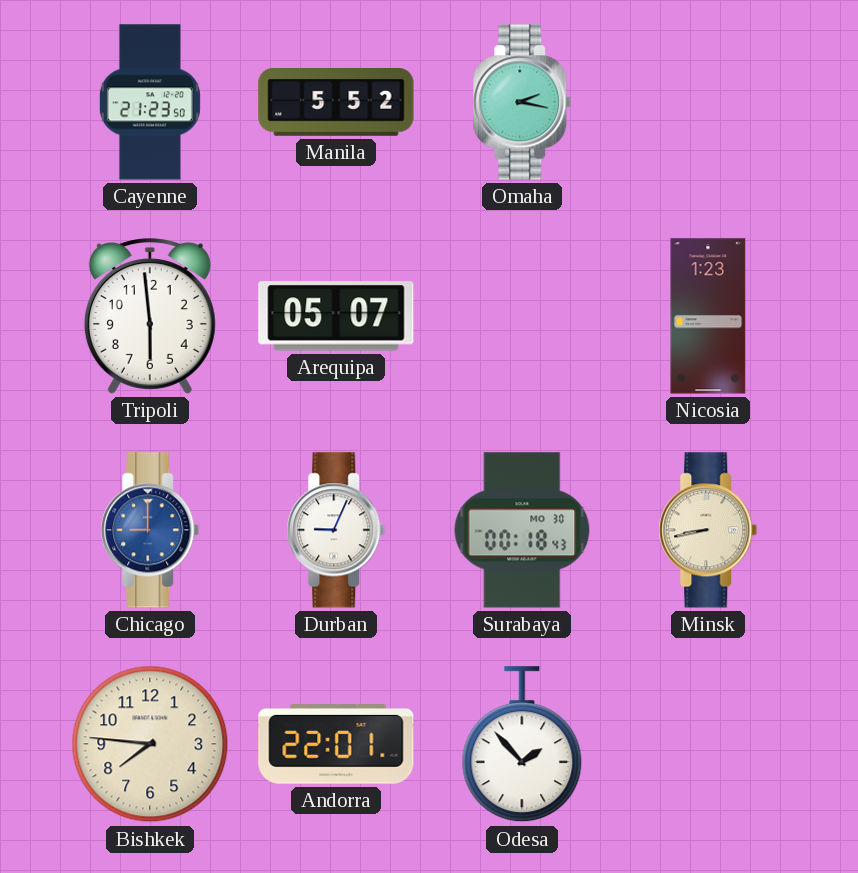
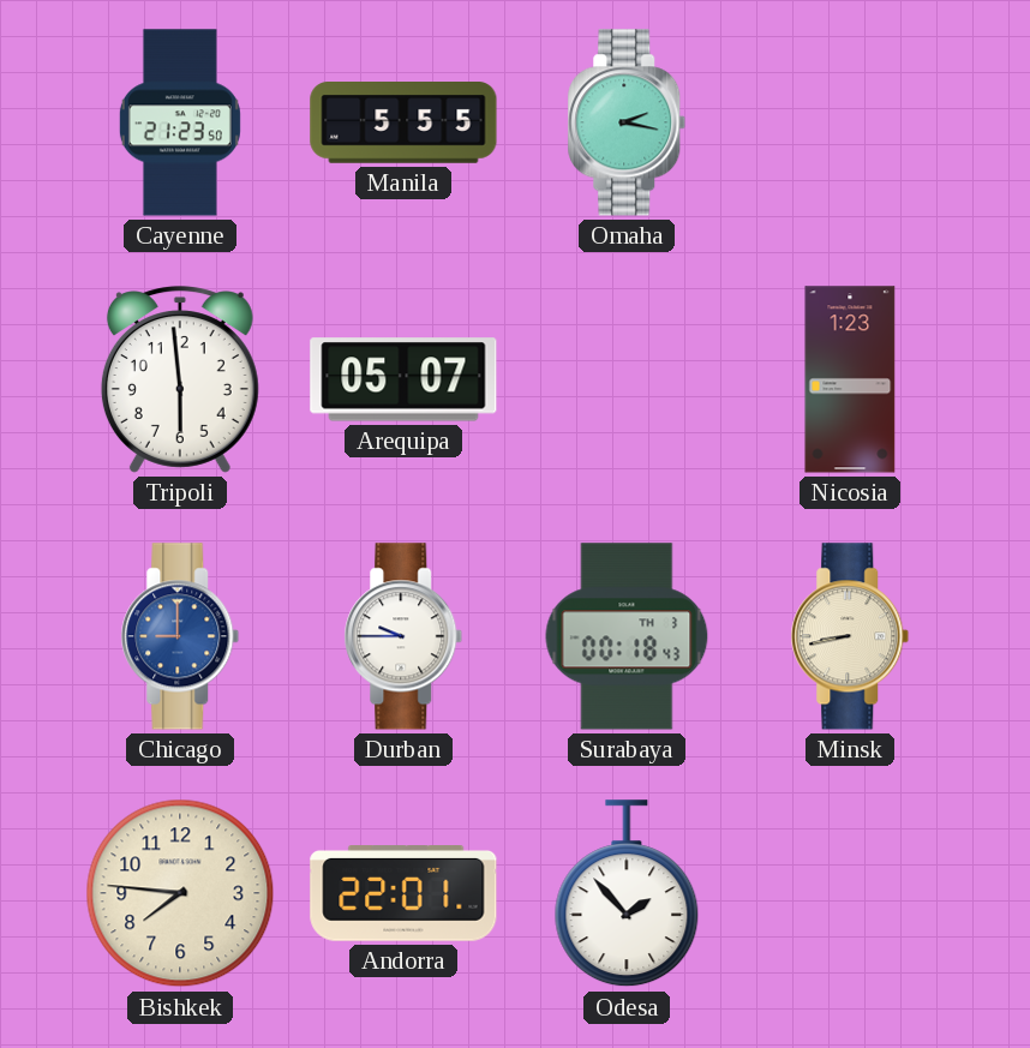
Manila: 5:52 -> 5:55 (403, 124)
Durban: 9:04 -> 9:45 (403, 636)
Surabaya date: MO 30 -> TH 3 (627, 636)
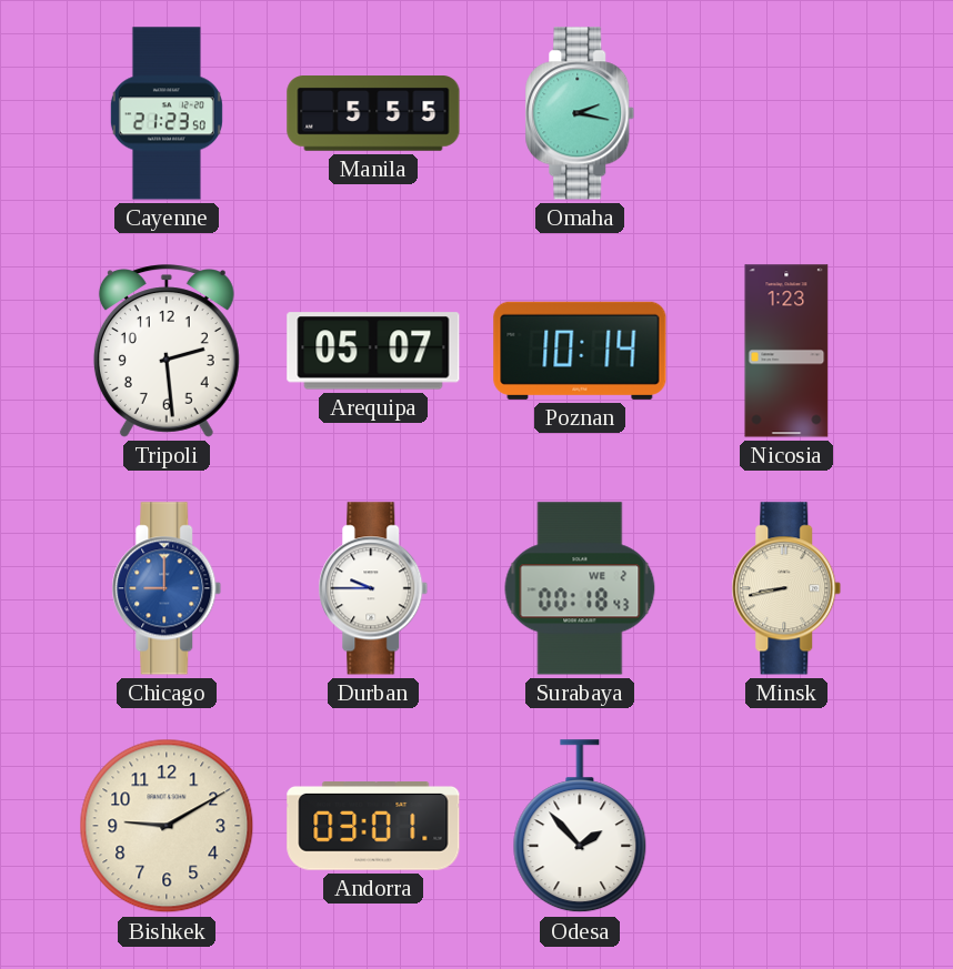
Tripoli: 5:59 -> 2:29 (167, 351)
Poznan: none -> 10:14 (580, 351)
Surabaya date: TH 3 -> WE 2 (580, 588)
Bishkek: 7:46 -> 9:10 (167, 826)
Andorra: 22:01 -> 03:01 (373, 827)
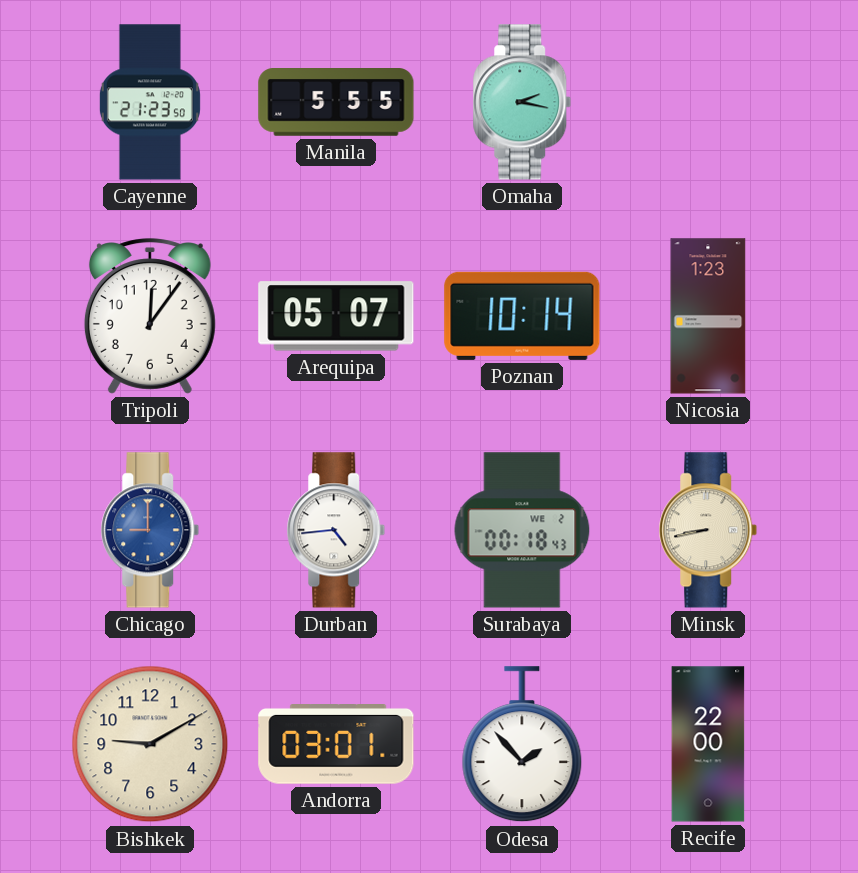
Tripoli: 2:29 -> 12:06 (150, 316)
Durban: 9:45 -> 4:44 (336, 530)
Recife: none -> 22:00 (708, 744)
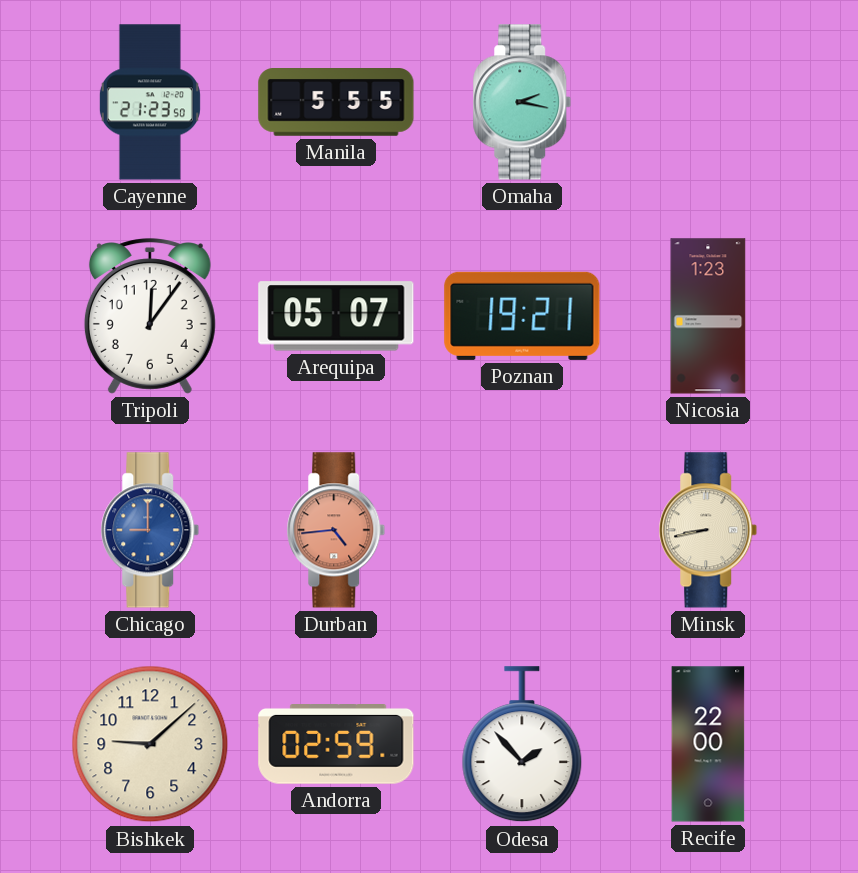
Poznan: 10:14 -> 19:21 (522, 316)
Durban dial: white -> salmon (336, 530)
Surabaya: 00:18 -> none (522, 530)
Bishkek: 9:10 -> 9:08 (150, 744)
Andorra: 03:01 -> 02:59 (336, 745)
